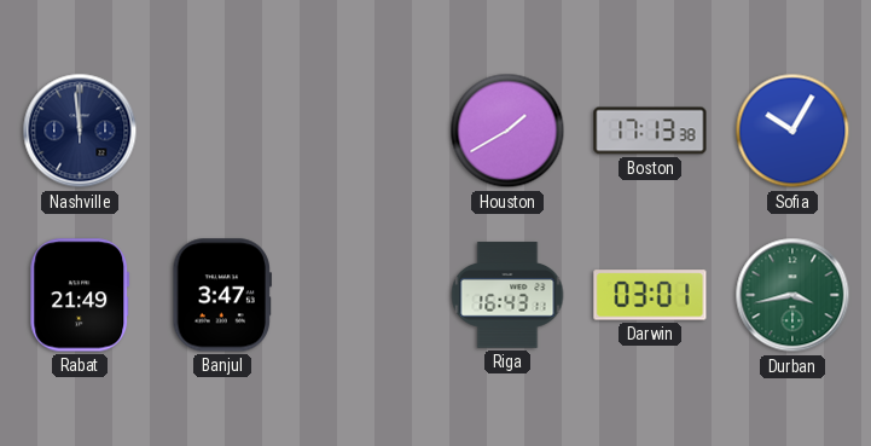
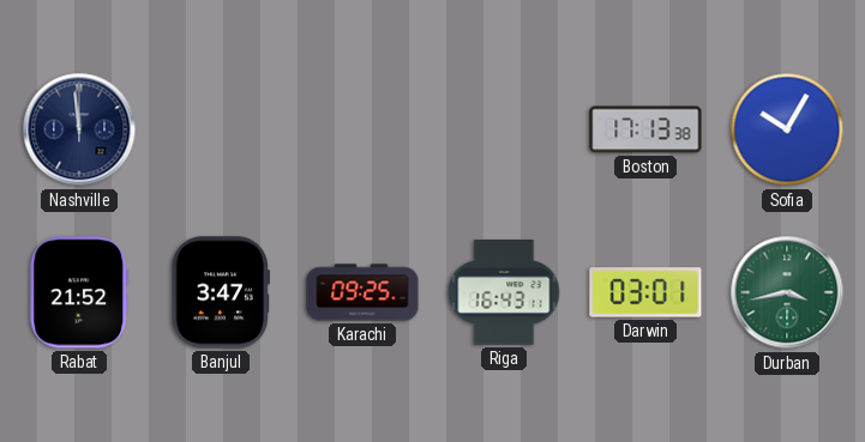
Houston: 1:40 -> none (507, 131)
Rabat: 21:49 -> 21:52 (79, 292)
Karachi: none -> 09:25 (362, 292)
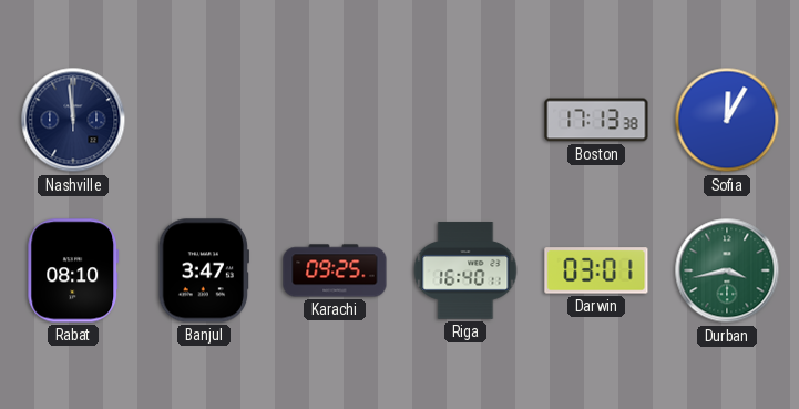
Sofia: 10:05 -> 12:05 (727, 120)
Rabat: 21:52 -> 08:10 (73, 270)
Riga: 16:43 -> 16:40 (465, 270)
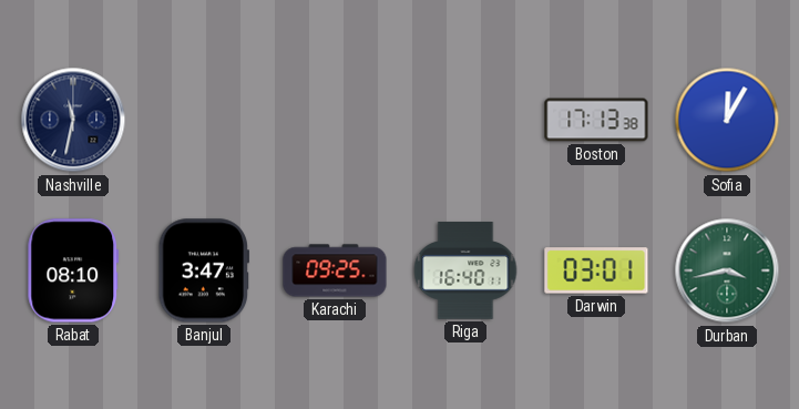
Nashville: 11:59 -> 11:32 (73, 120)
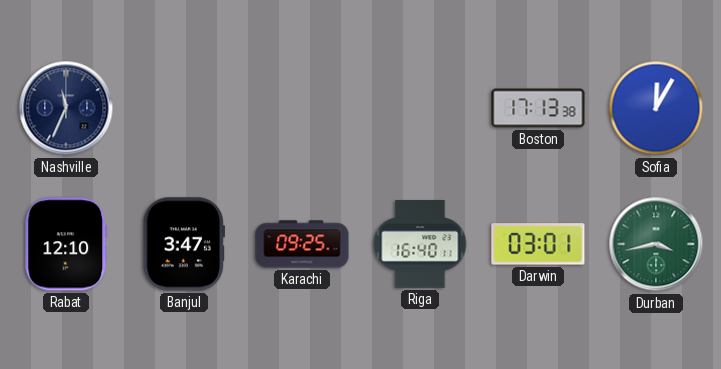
Nashville: 11:32 -> 11:34 (66, 108)
Rabat: 08:10 -> 12:10 (66, 244)
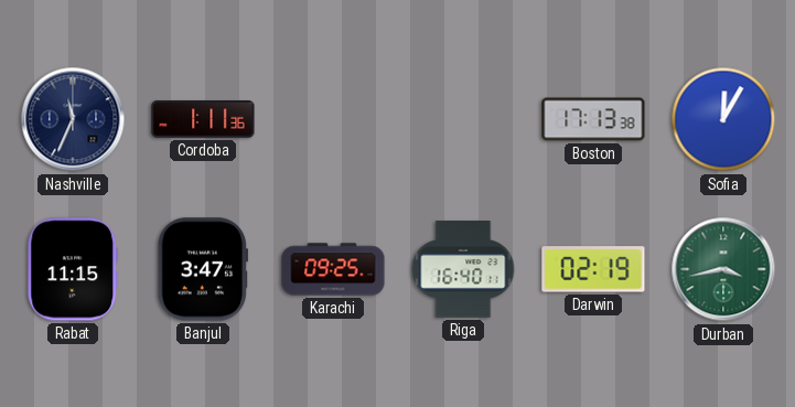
Cordoba: none -> 1:11 (203, 119)
Rabat: 12:10 -> 11:15 (73, 269)
Darwin: 03:01 -> 02:19 (593, 269)
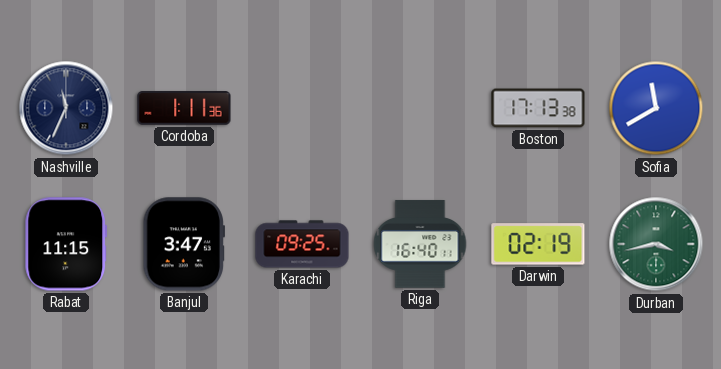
Sofia: 12:05 -> 11:40 (656, 108)
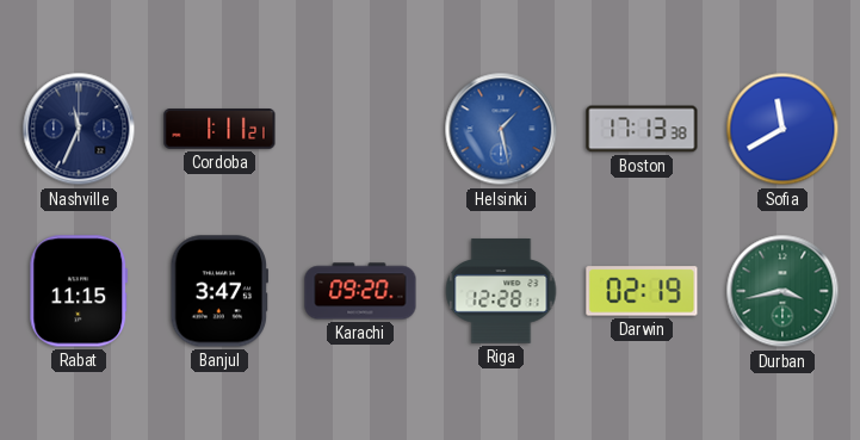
Cordoba: 1:11:36 -> 1:11:21 (219, 129)
Helsinki: none -> 1:28 (501, 129)
Karachi: 09:25 -> 09:20 (360, 291)
Riga: 16:40 -> 12:28 (501, 291)
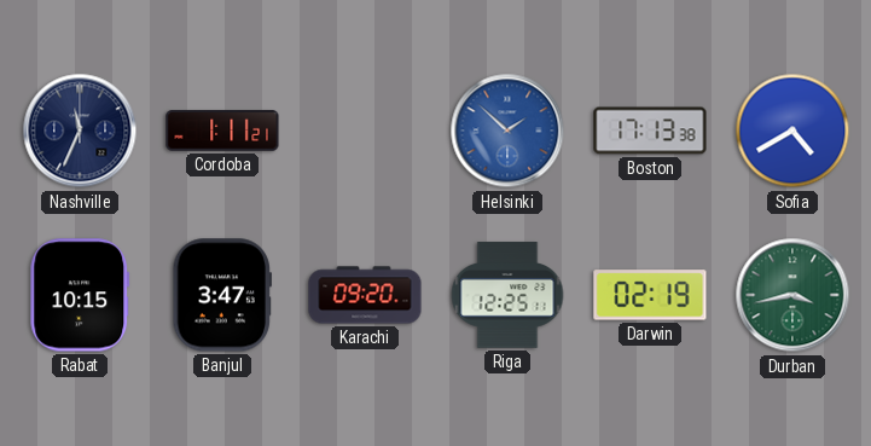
Helsinki: 1:28 -> 1:52 (507, 131)
Sofia: 11:40 -> 4:40 (792, 131)
Rabat: 11:15 -> 10:15 (80, 295)
Riga: 12:28 -> 12:25 (507, 295)
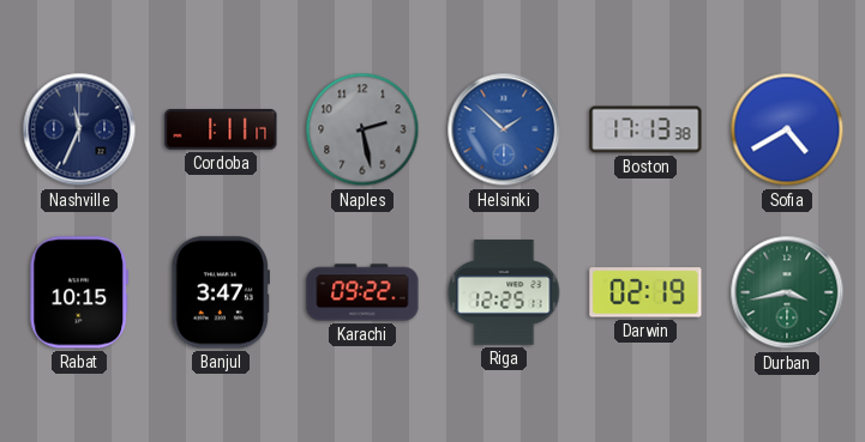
Cordoba: 1:11:21 -> 1:11:17 (221, 129)
Naples: none -> 2:28 (362, 129)
Karachi: 09:20 -> 09:22 (362, 292)
